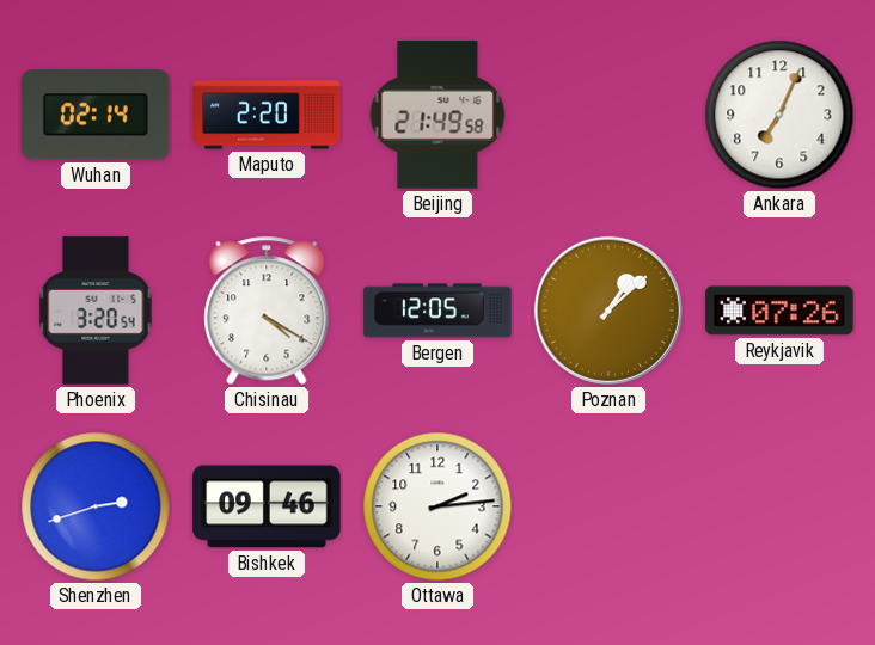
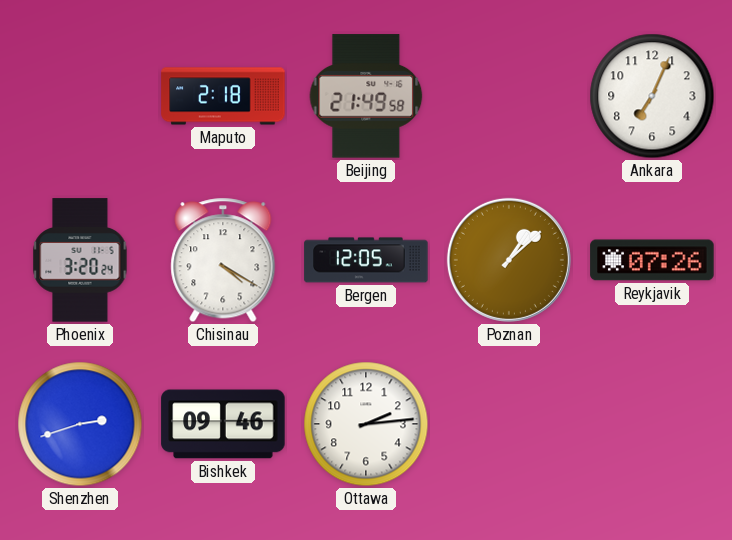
Wuhan: 02:14 -> none (96, 115)
Maputo: 2:20 -> 2:18 (223, 96)
Phoenix: 3:20:54 -> 3:20:24 (80, 260)
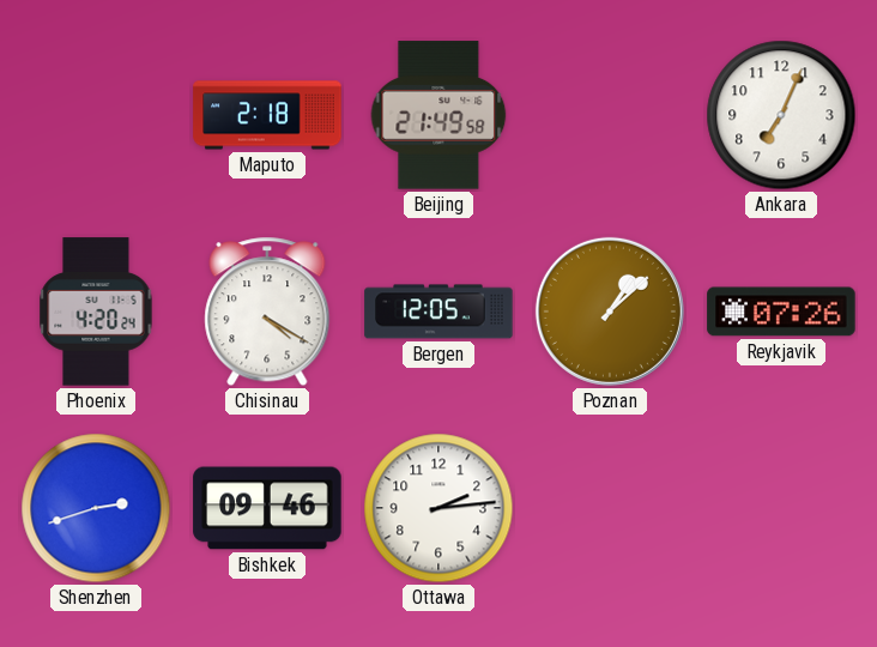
Phoenix: 3:20 -> 4:20 (96, 312)
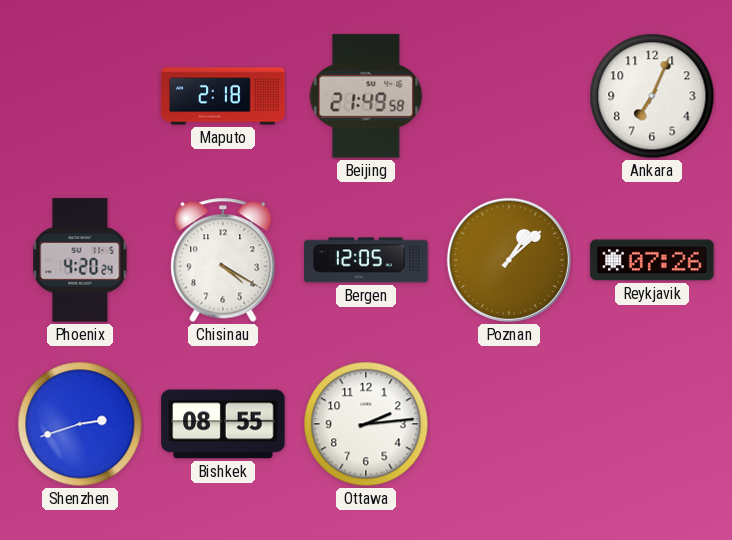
Bishkek: 09:46 -> 08:55 (223, 424)
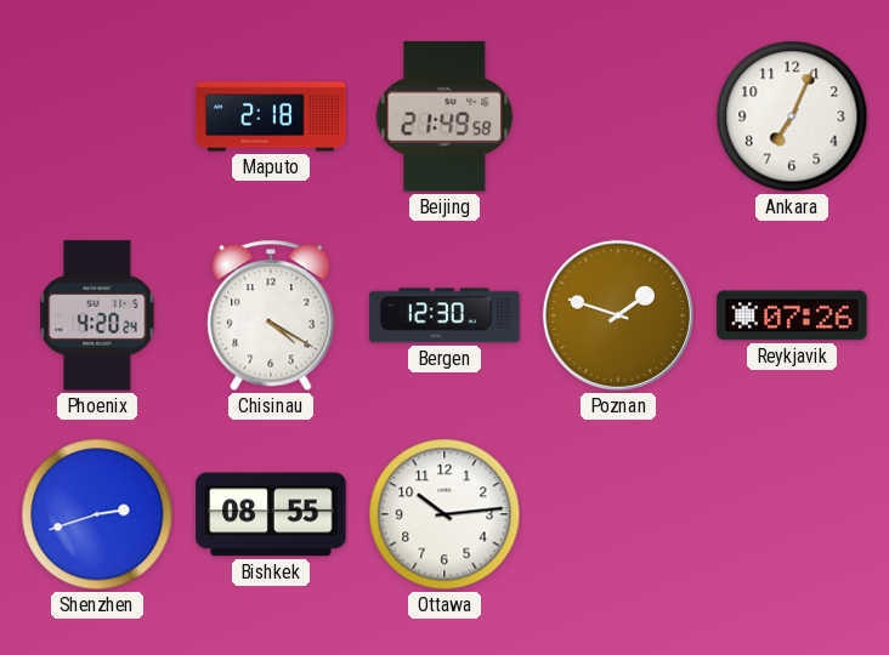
Bergen: 12:05 -> 12:30 (444, 315)
Poznan: 1:08 -> 1:48 (618, 315)
Ottawa: 2:14 -> 10:14 (444, 514)
